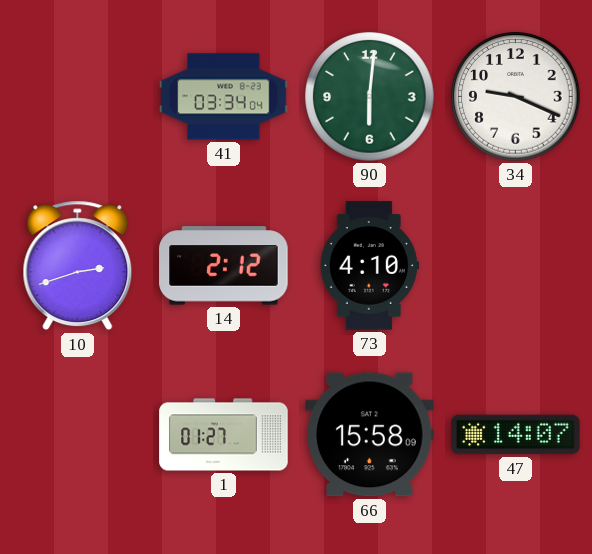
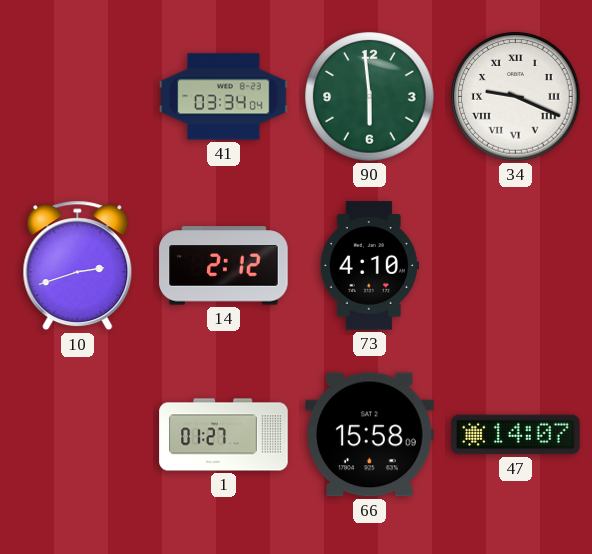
90: 6:01 -> 5:59 (370, 97)
34 numerals: Arabic -> Roman (516, 97)
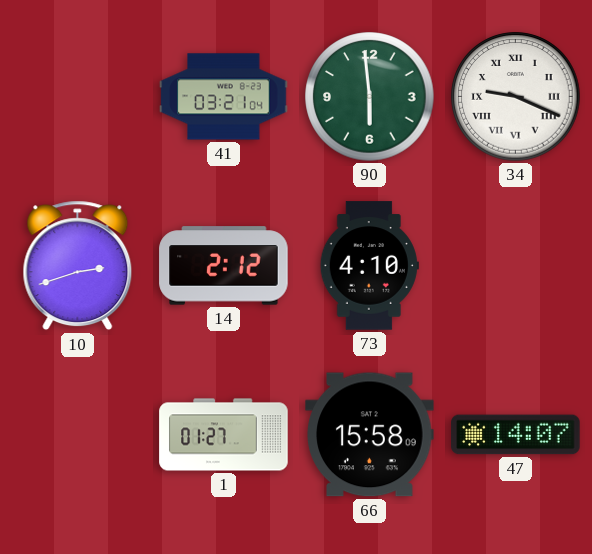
41: 03:34 -> 03:21 (224, 97)
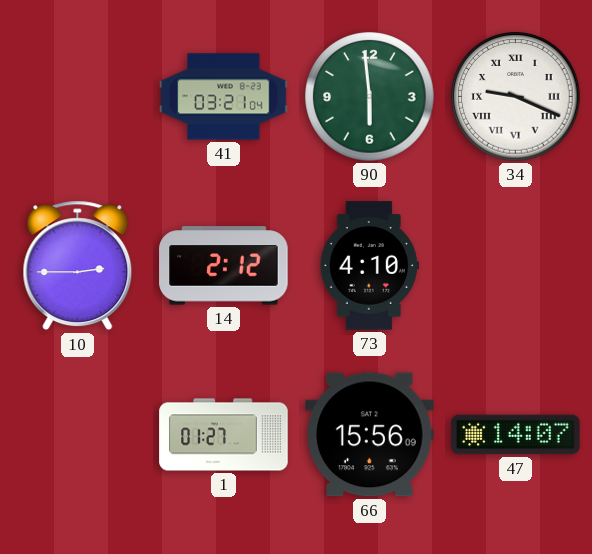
10: 2:42 -> 2:45 (78, 266)
66: 15:58 -> 15:56 (370, 435)
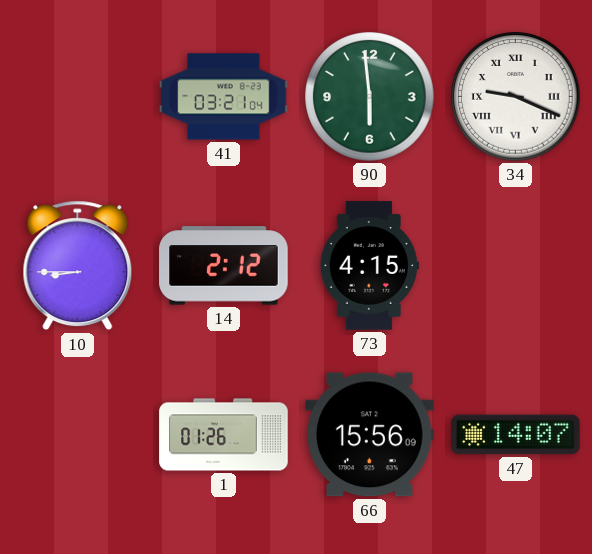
10: 2:45 -> 8:45 (78, 266)
73: 4:10 -> 4:15 (369, 266)
1: 01:27 -> 01:26 (224, 435)
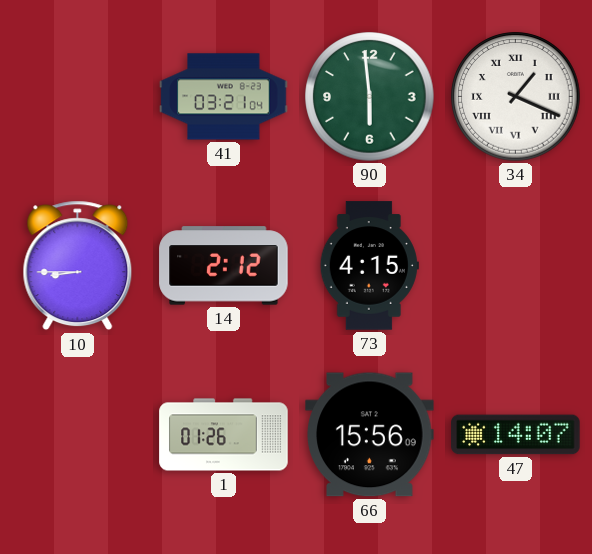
34: 9:19 -> 1:19 (516, 97)
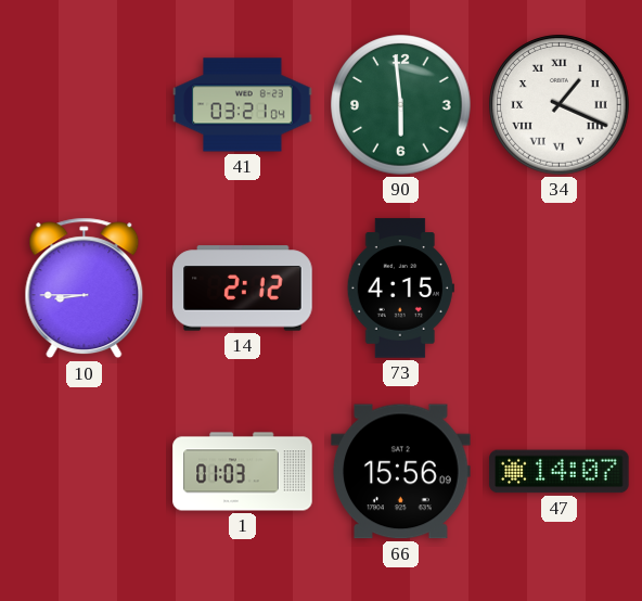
1: 01:26 -> 01:03 (243, 472)
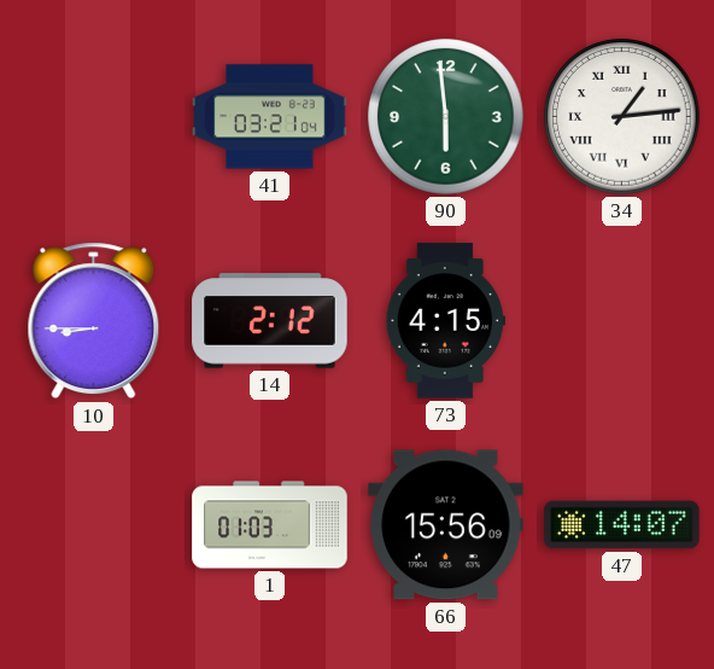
34: 1:19 -> 1:14 (622, 117)
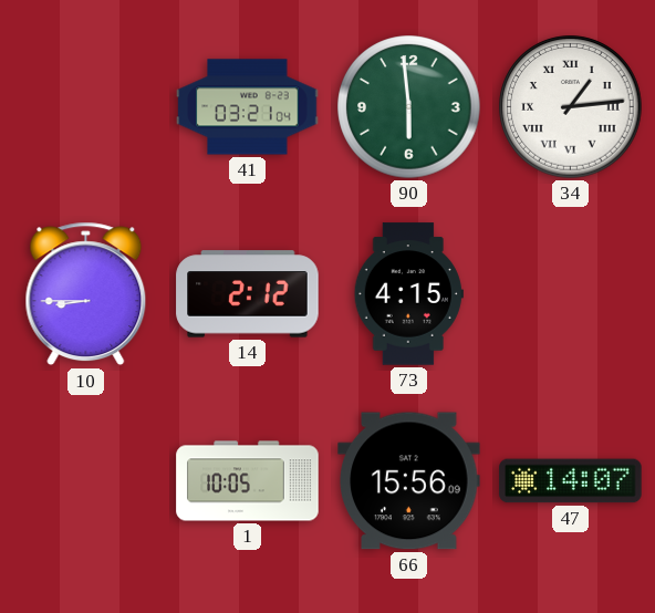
1: 01:03 -> 10:05 (248, 481)
